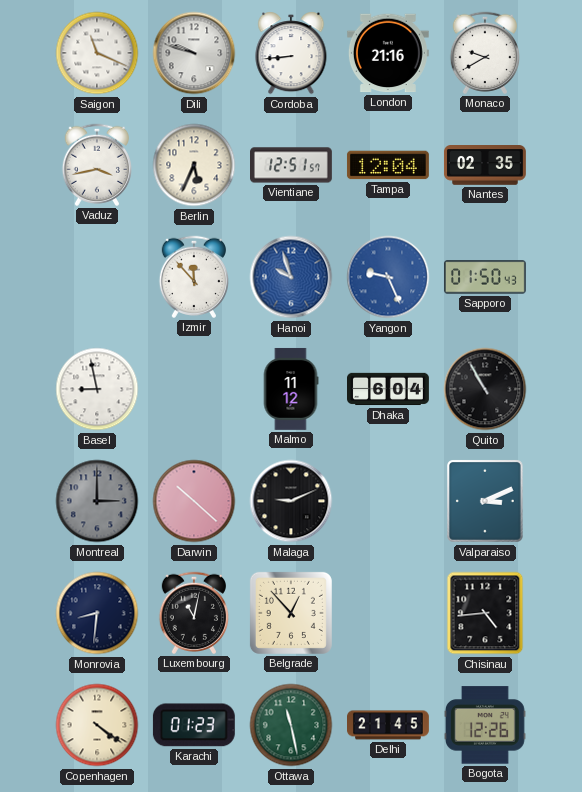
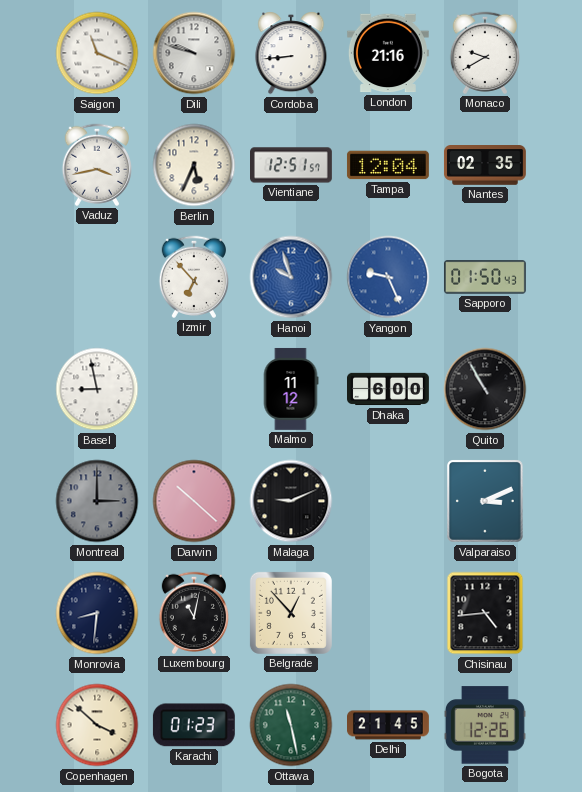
Izmir: 11:53 -> 6:53 (193, 277)
Dhaka: 6:04 -> 6:00 (389, 389)
Copenhagen: 4:21 -> 3:52 (97, 725)
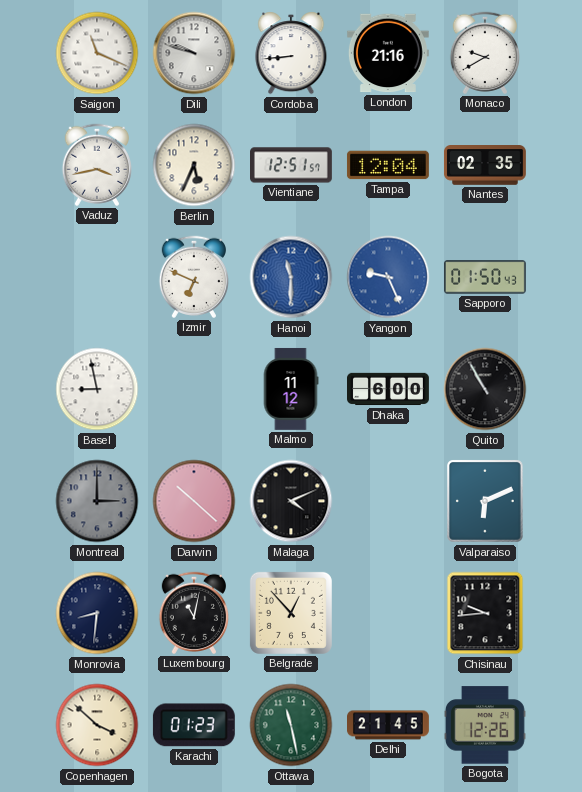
Izmir: 6:53 -> 6:49 (193, 277)
Hanoi: 9:57 -> 11:30 (291, 277)
Malaga: 9:11 -> 4:11 (291, 501)
Valparaiso: 3:11 -> 6:11 (486, 502)
Chisinau: 4:44 -> 9:44 (485, 613)
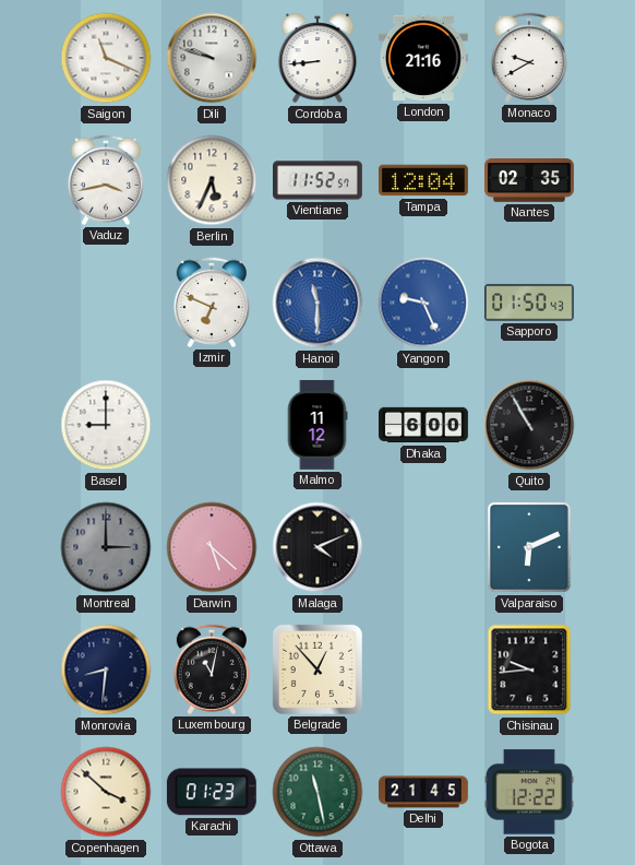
Vientiane: 12:51 -> 11:52 (319, 180)
Basel: 8:58 -> 9:00 (106, 425)
Darwin: 10:22 -> 5:22 (212, 547)
Bogota: 12:26 -> 12:22 (529, 792)
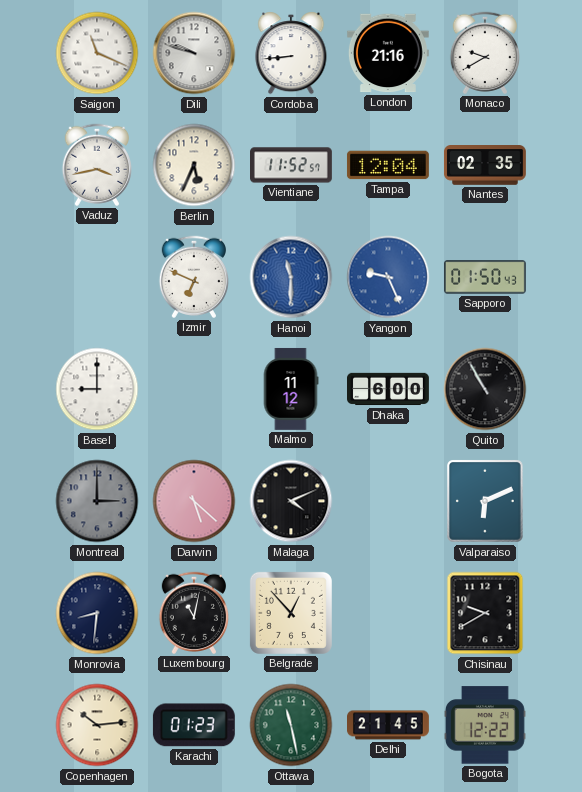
Chisinau: 9:44 -> 9:40 (485, 613)
Copenhagen: 3:52 -> 10:14 (97, 725)
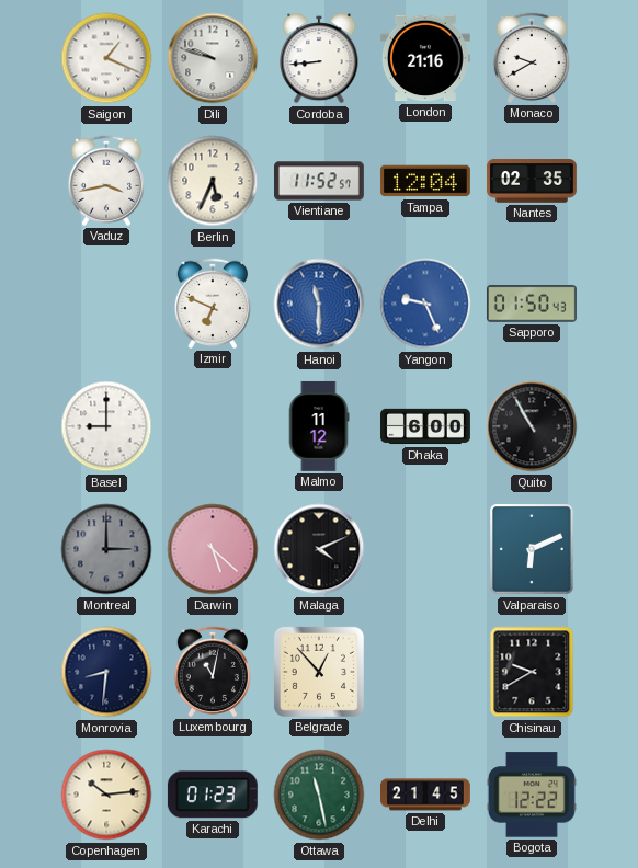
Saigon: 11:19 -> 1:19 (106, 58)
